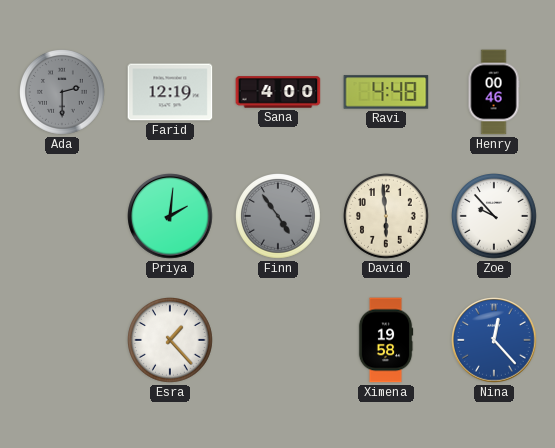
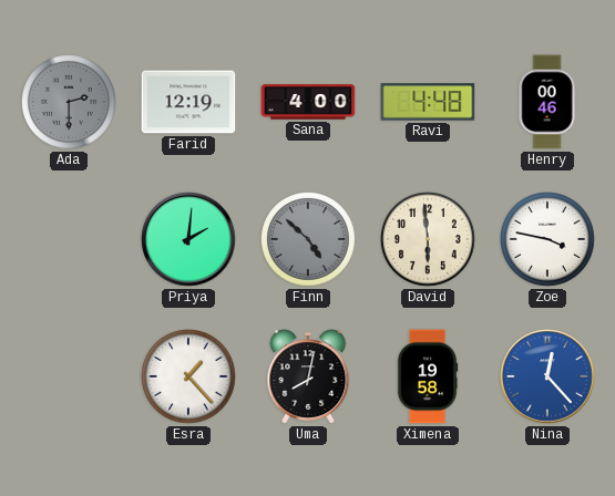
Finn: 4:54 -> 4:52 (309, 240)
Zoe: 9:53 -> 3:47 (549, 240)
Uma: none -> 8:02 (308, 376)
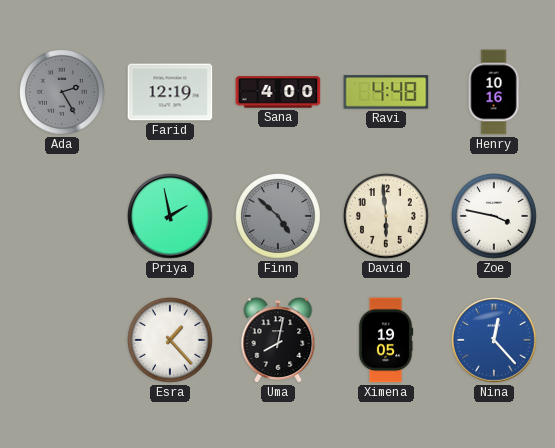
Ada: 2:30 -> 2:25 (63, 93)
Henry: 00:46 -> 10:16 (494, 92)
Priya: 2:01 -> 1:58 (170, 216)
Ximena: 19:58 -> 19:05 (386, 340)
